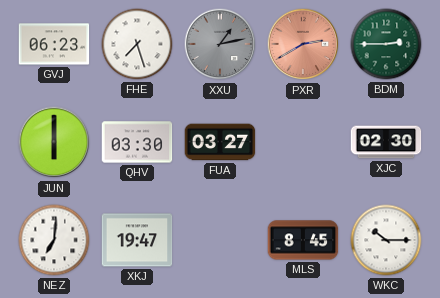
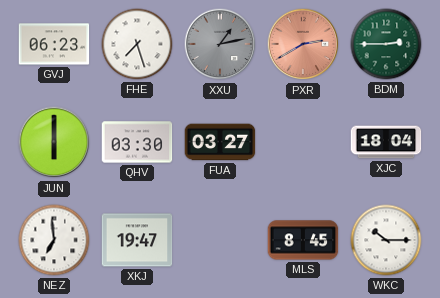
XJC: 02:30 -> 18:04 (386, 142)
NEZ: 7:01 -> 6:59 (54, 240)
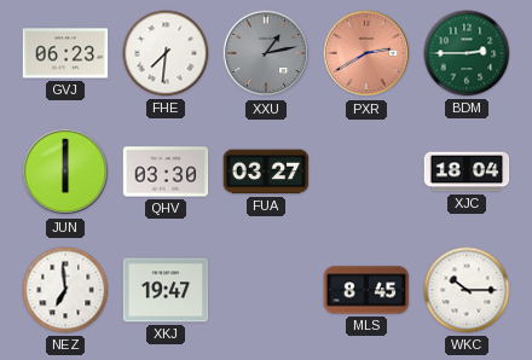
FHE: 7:27 -> 7:31 (166, 53)
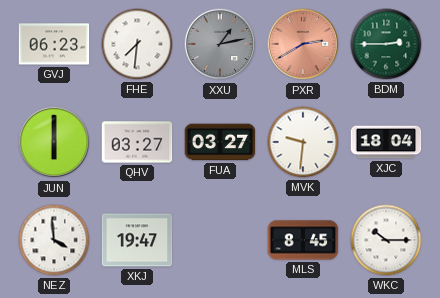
QHV: 03:30 -> 03:27 (137, 142)
MVK: none -> 9:31 (303, 142)
NEZ: 6:59 -> 3:59 (54, 240)
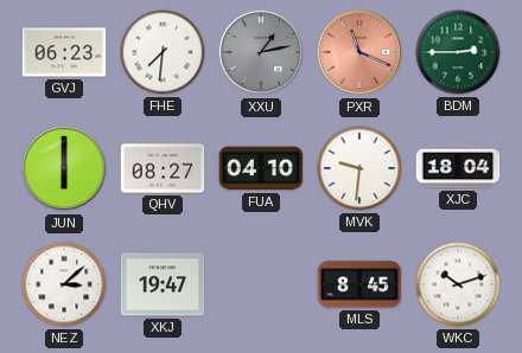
PXR: 2:40 -> 11:19 (359, 52)
QHV: 03:27 -> 08:27 (163, 168)
FUA: 03:27 -> 04:10 (261, 168)
NEZ: 3:59 -> 3:08 (64, 284)
WKC: 10:15 -> 10:12 (458, 284)
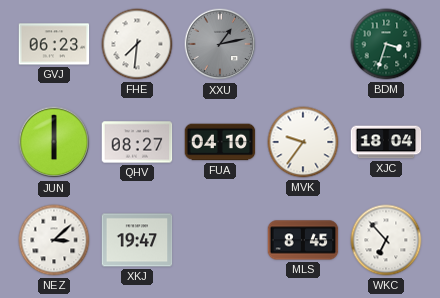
PXR: 11:19 -> none (359, 52)
BDM: 2:45 -> 3:33 (386, 44)
MVK: 9:31 -> 9:36 (303, 142)
WKC: 10:12 -> 6:53 (386, 240)
